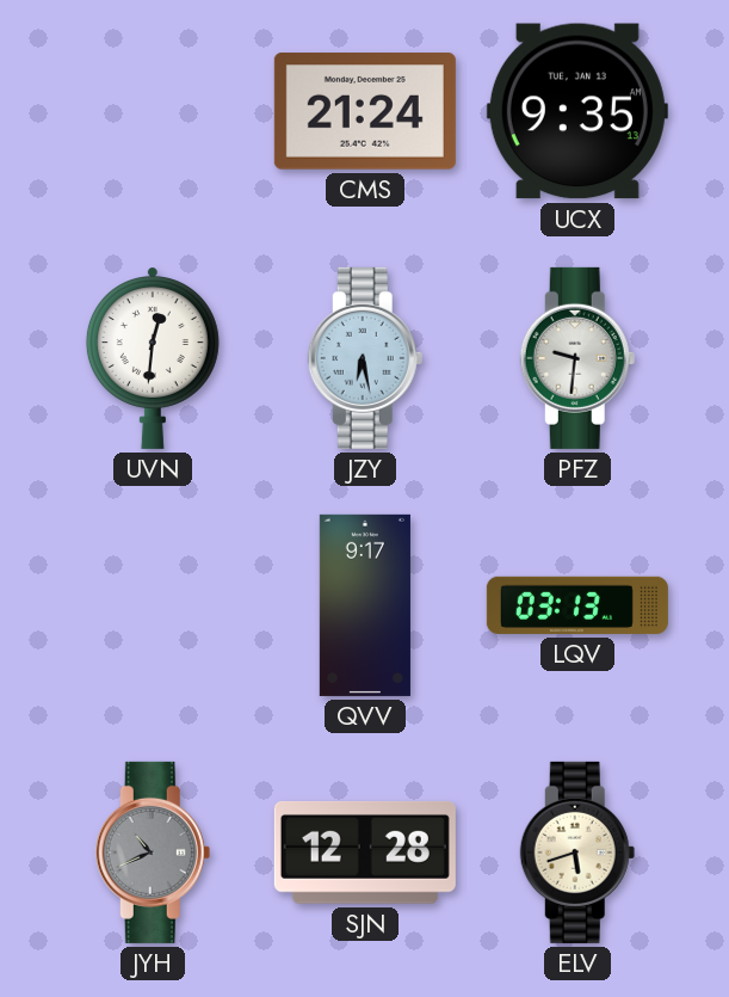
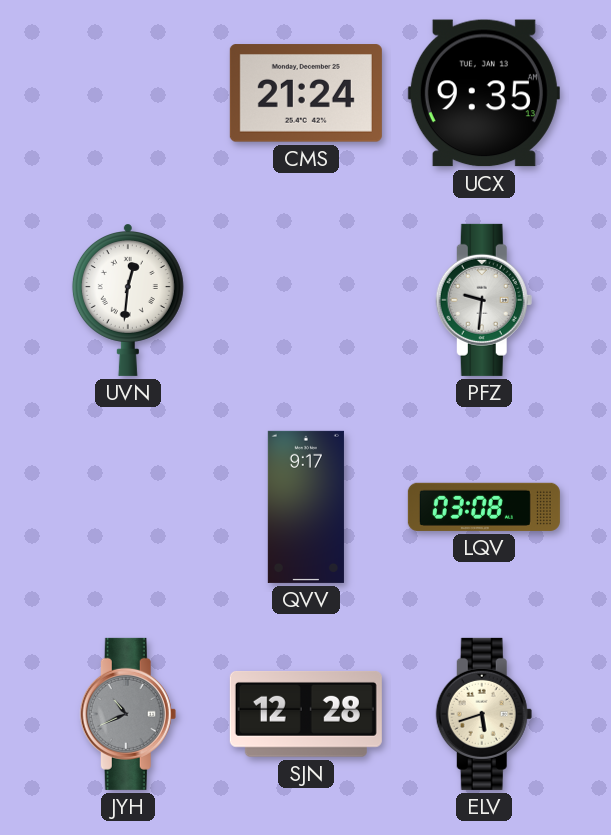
JZY: 6:28 -> none (365, 358)
LQV: 03:13 -> 03:08 (484, 507)
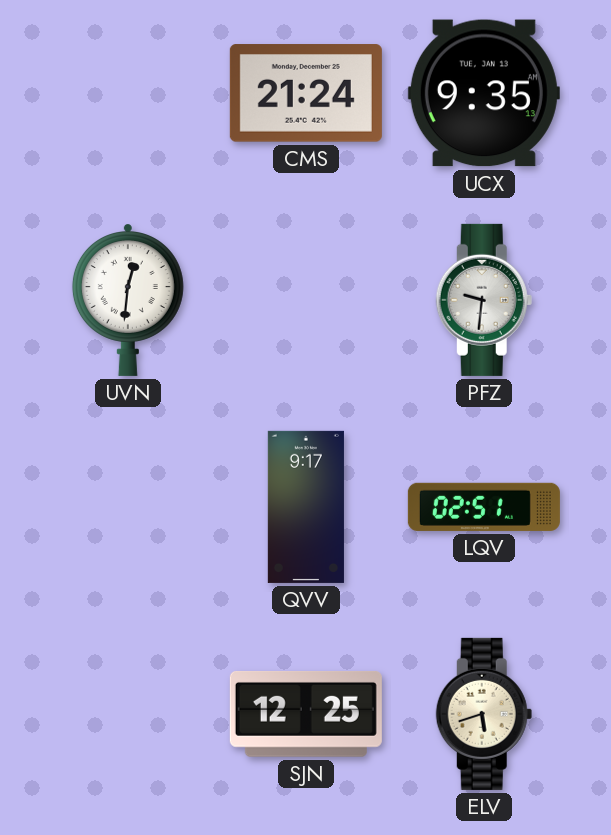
LQV: 03:08 -> 02:51 (484, 507)
JYH: 10:41 -> none (128, 714)
SJN: 12:28 -> 12:25 (306, 714)
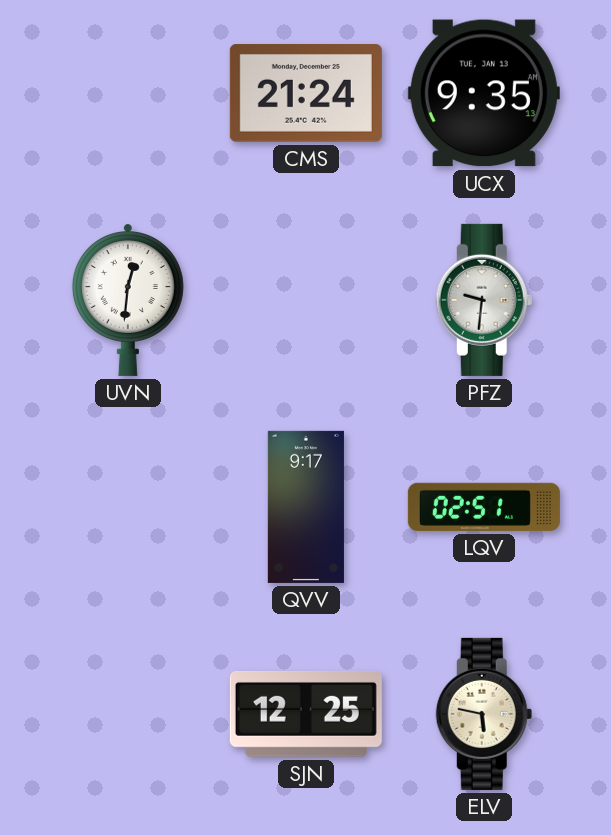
ELV: 5:42 -> 5:47 (484, 714)
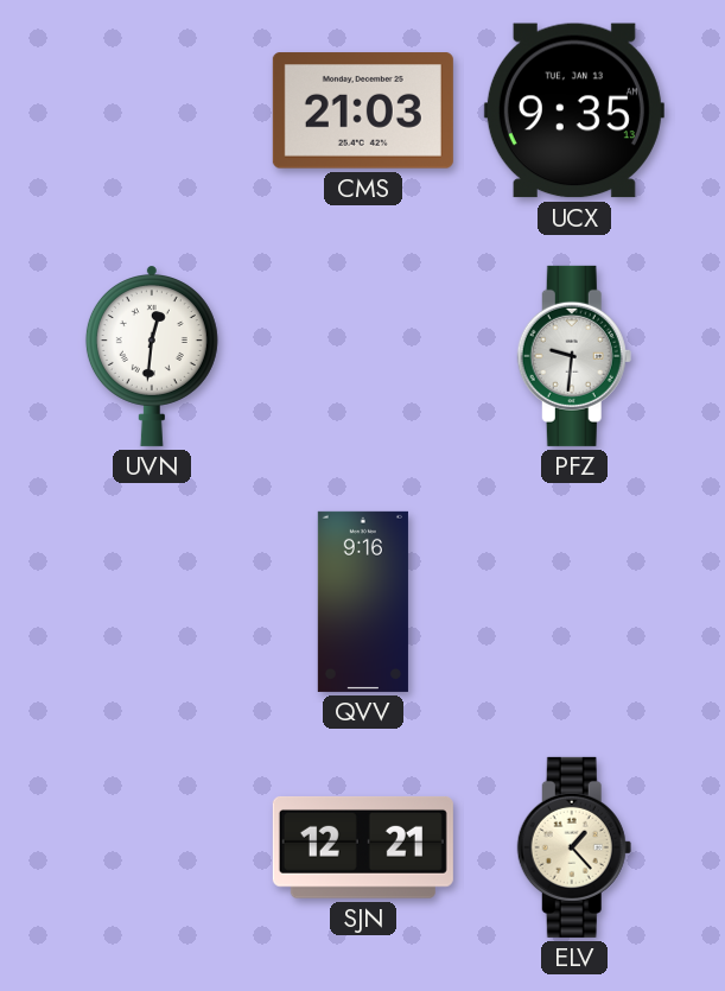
CMS: 21:24 -> 21:03 (363, 110)
QVV: 9:17 -> 9:16 (363, 602)
LQV: 02:51 -> none (484, 507)
SJN: 12:25 -> 12:21 (363, 847)
ELV: 5:47 -> 1:23 (574, 847)
